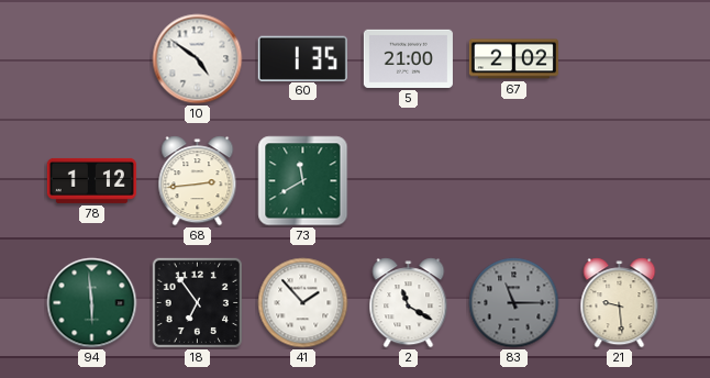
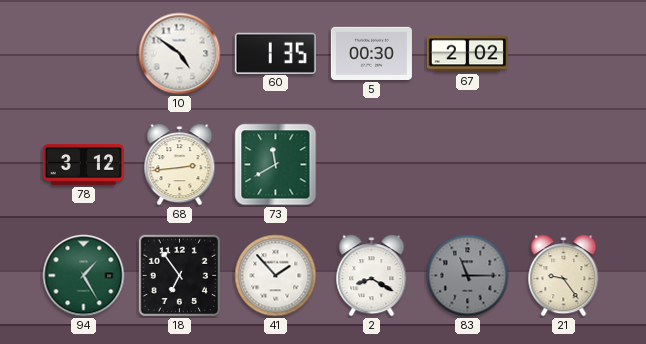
5: 21:00 -> 00:30 (371, 53)
78: 1:12 -> 3:12 (83, 164)
94: 5:59 -> 1:25 (84, 276)
2: 11:20 -> 8:20 (372, 276)
21: 9:29 -> 9:24 (564, 276)
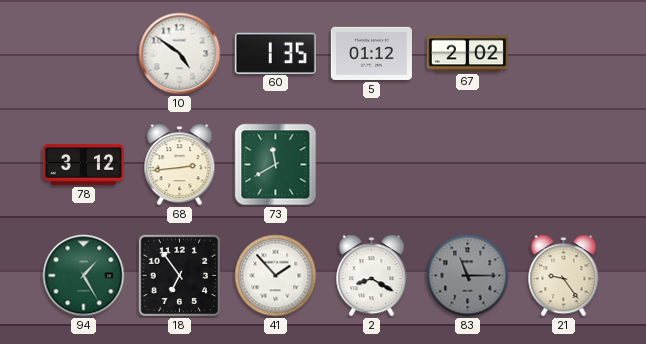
5: 00:30 -> 01:12 (371, 53)
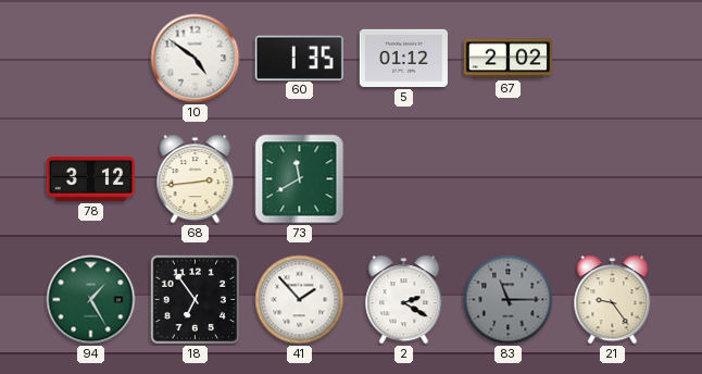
2: 8:20 -> 2:20 (404, 300)
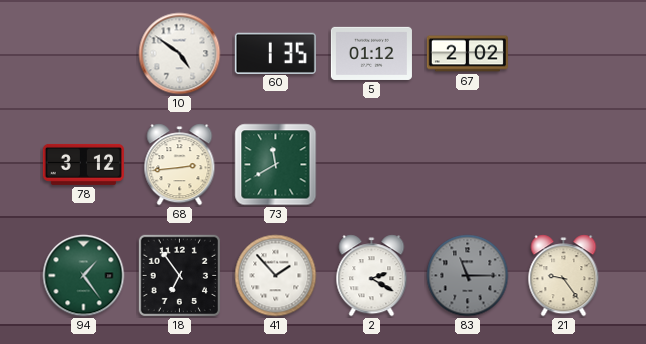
94: 1:25 -> 1:24 (84, 276)
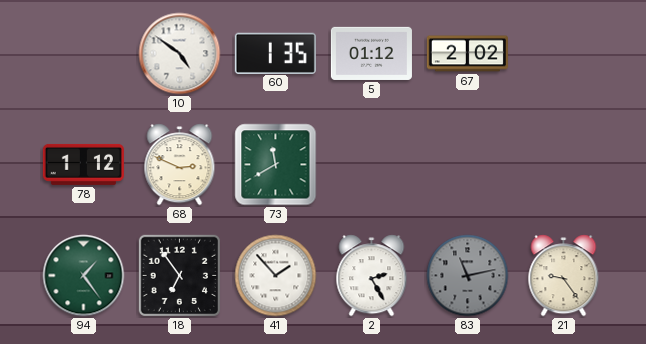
78: 3:12 -> 1:12 (83, 164)
68: 2:44 -> 2:49 (180, 165)
2: 2:20 -> 2:25 (372, 276)
83: 11:15 -> 11:13 (468, 276)
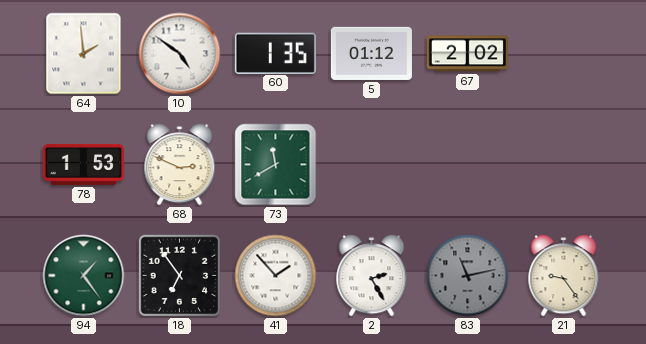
64: none -> 1:59 (84, 54)
78: 1:12 -> 1:53 (83, 164)
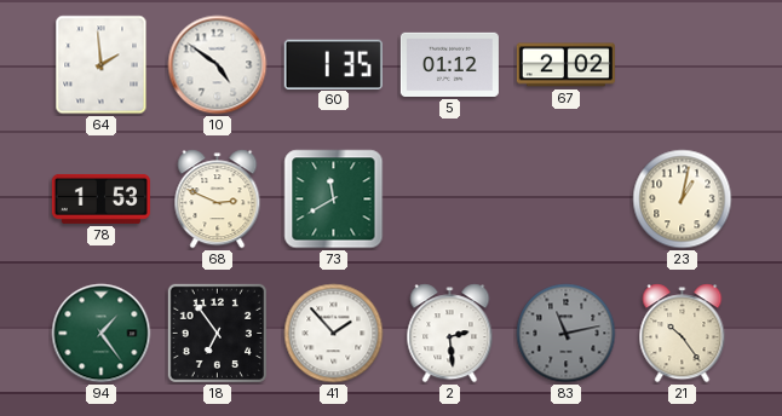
23: none -> 1:02 (683, 200)
2: 2:25 -> 2:29 (450, 334)
21: 9:24 -> 10:24 (683, 334)
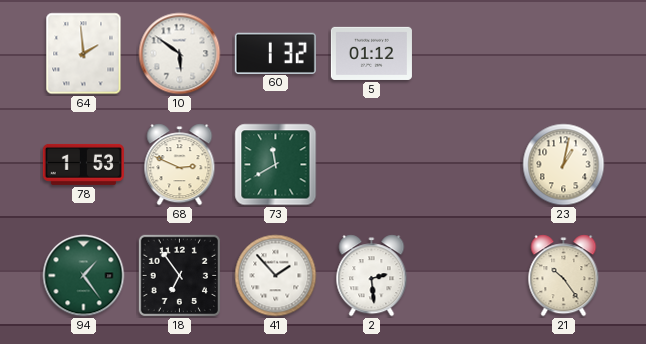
10: 4:51 -> 5:51 (180, 54)
60: 1:35 -> 1:32 (275, 53)
67: 2:02 -> none (565, 65)
83: 11:13 -> none (567, 334)
